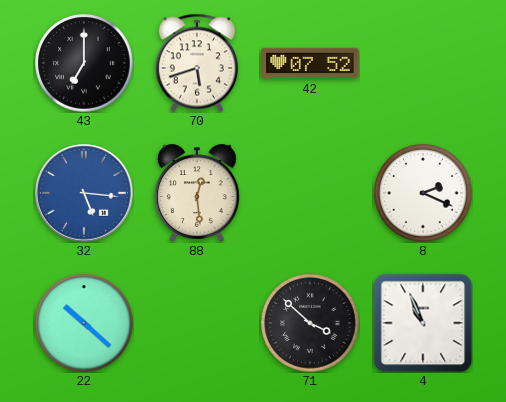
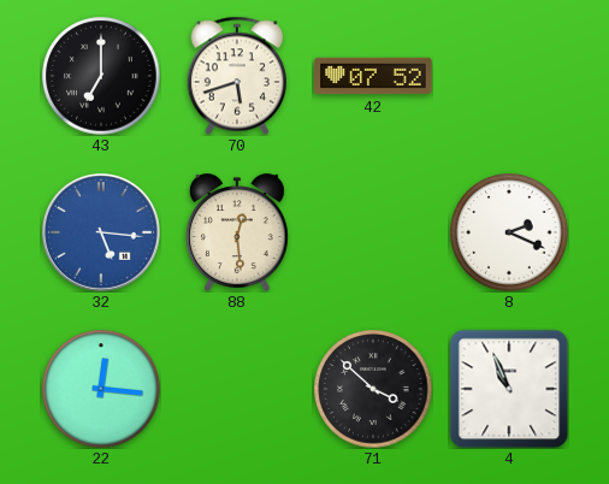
22: 10:22 -> 12:16 (101, 389)
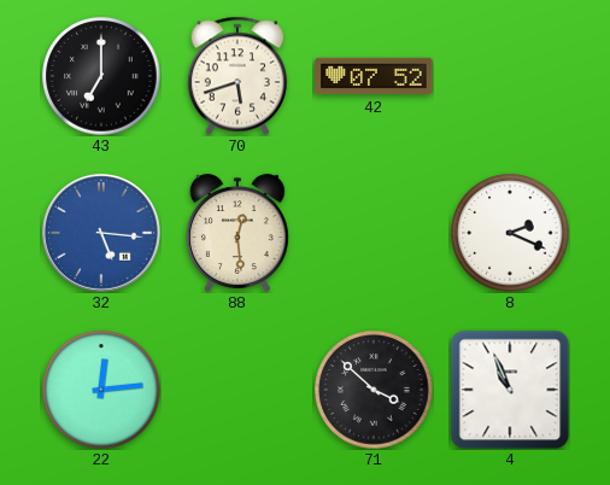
22: 12:16 -> 12:14 (101, 390)
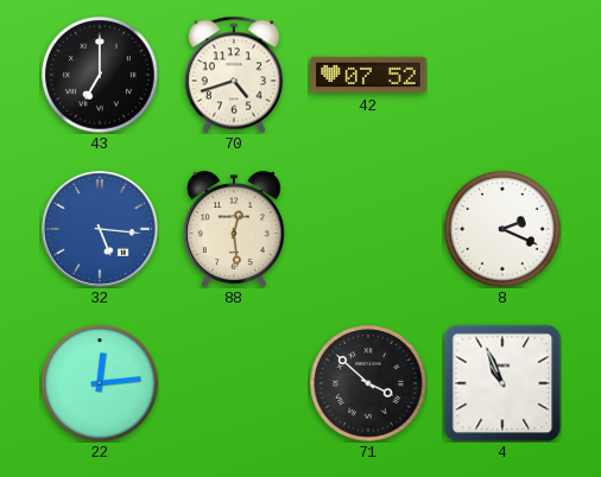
70: 5:42 -> 4:42 (234, 75)
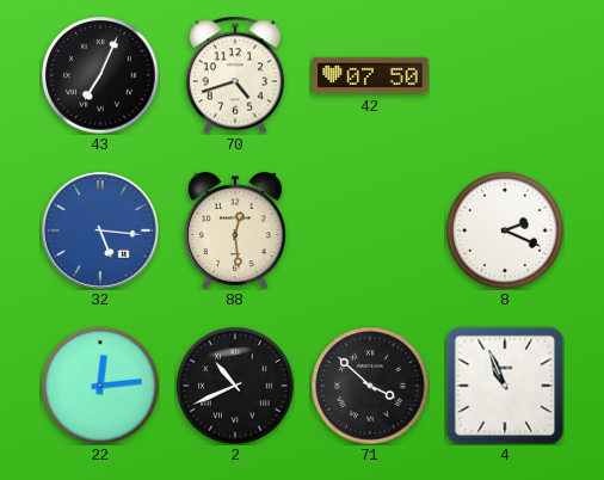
43: 7:00 -> 7:04 (100, 75)
42: 07:52 -> 07:50 (370, 75)
2: none -> 10:41 (235, 386)
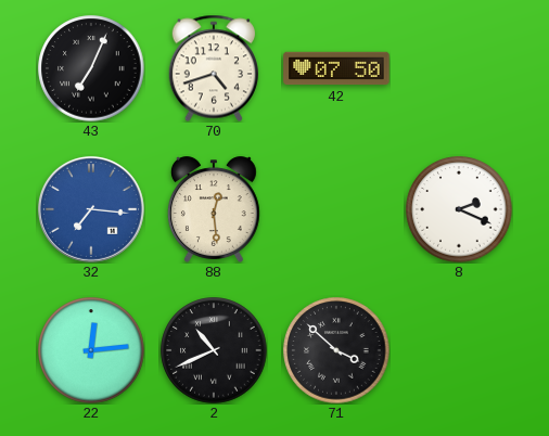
32: 5:16 -> 7:16 (91, 209)
4: 10:56 -> none (505, 386)
